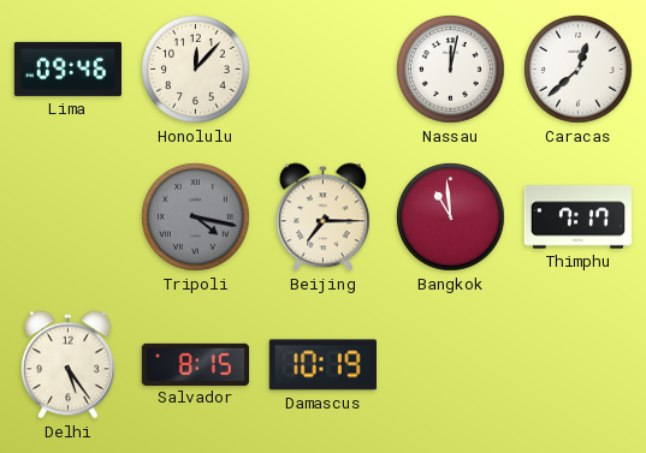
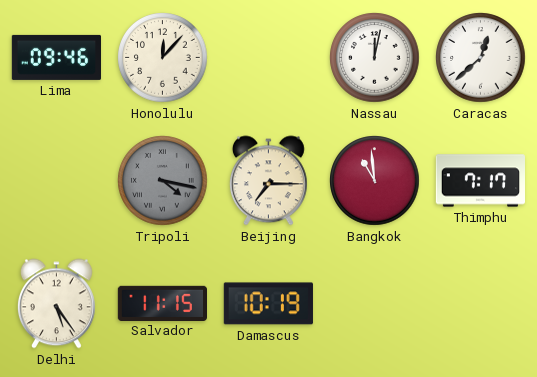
Salvador: 8:15 -> 11:15 (162, 303)
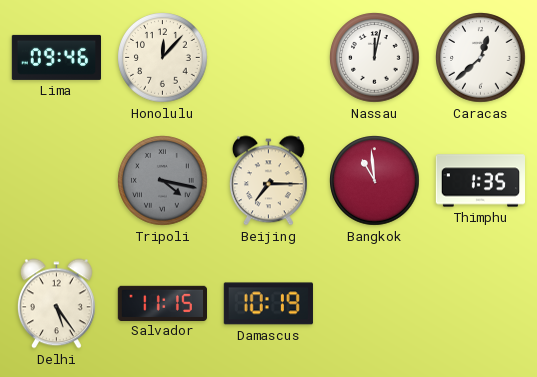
Thimphu: 7:17 -> 1:35 (481, 181)
